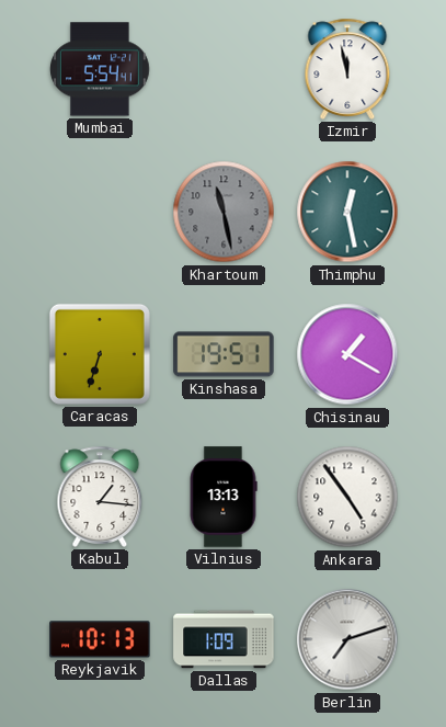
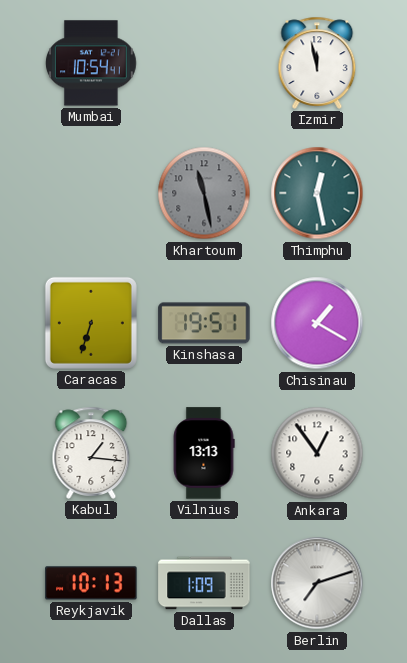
Mumbai: 5:54 -> 10:54 (92, 63)
Ankara: 4:54 -> 12:54 (317, 453)
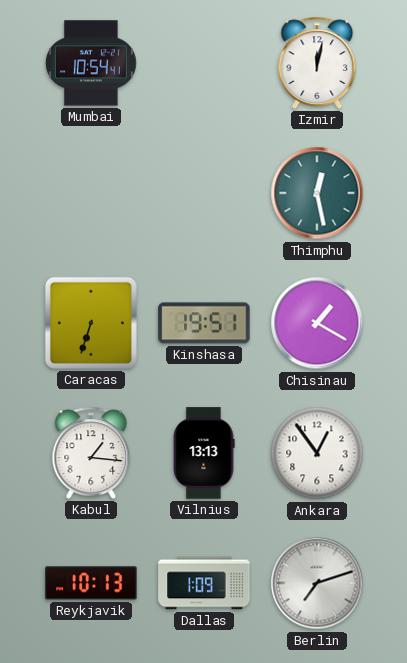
Izmir: 11:58 -> 12:02 (317, 63)
Khartoum: 11:28 -> none (204, 193)
